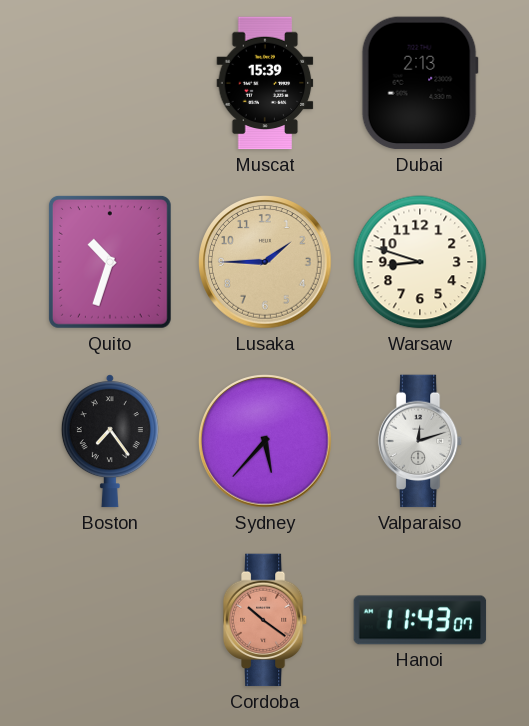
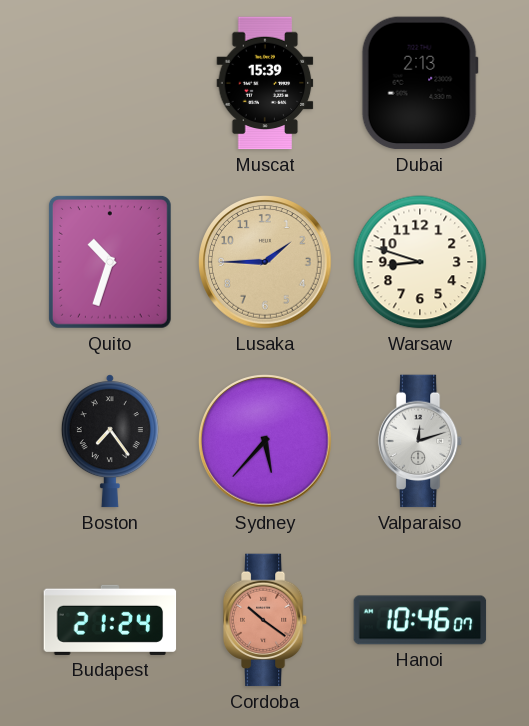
Budapest: none -> 21:24 (110, 620)
Hanoi: 11:43 -> 10:46 (420, 620)
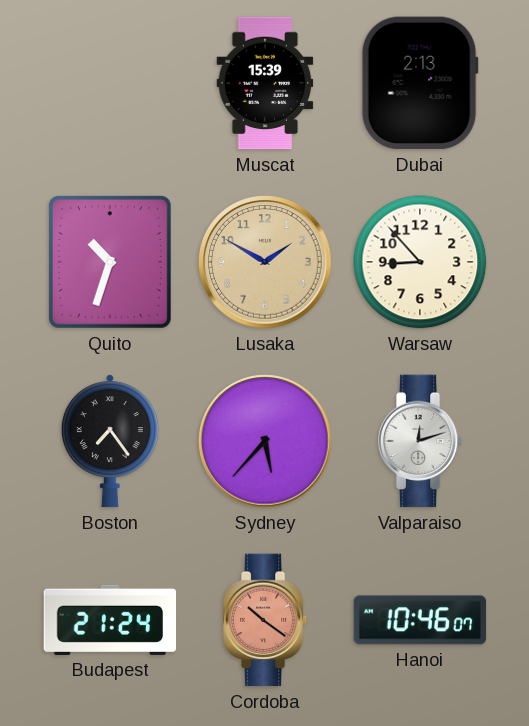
Lusaka: 1:45 -> 1:50 (265, 262)
Warsaw: 8:48 -> 8:53 (420, 262)
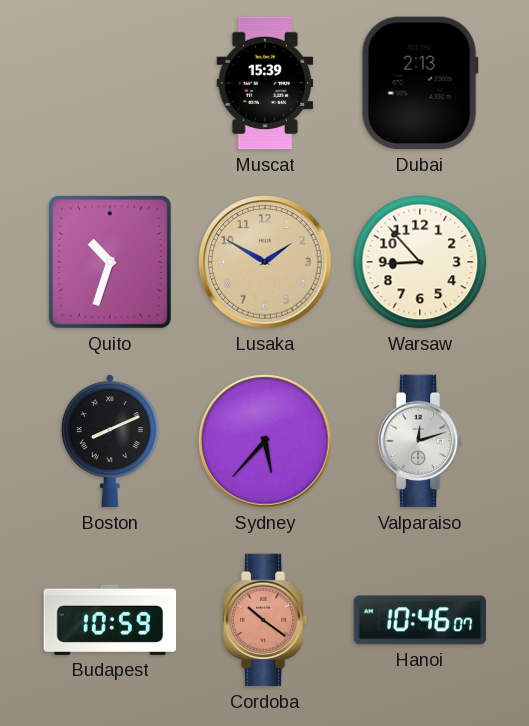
Boston: 7:24 -> 8:11 (110, 441)
Budapest: 21:24 -> 10:59 (110, 620)
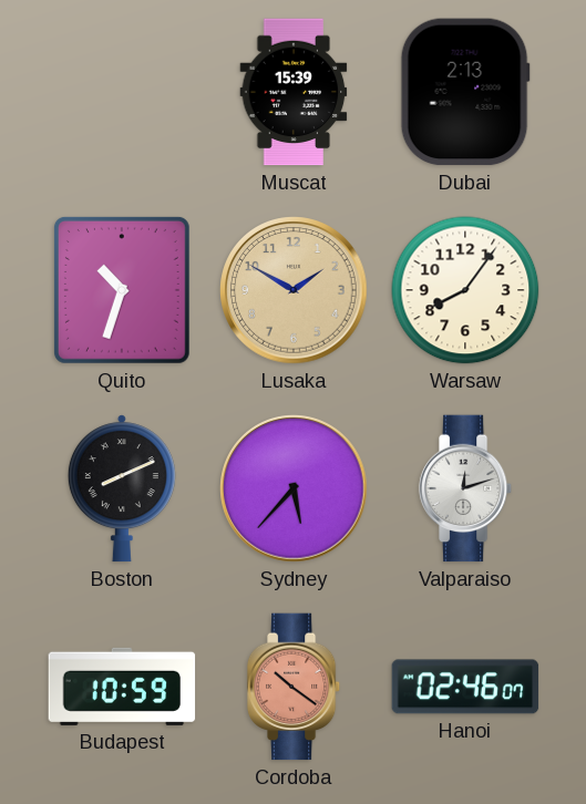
Warsaw: 8:53 -> 8:06 (465, 290)
Hanoi: 10:46 -> 02:46 (465, 687)
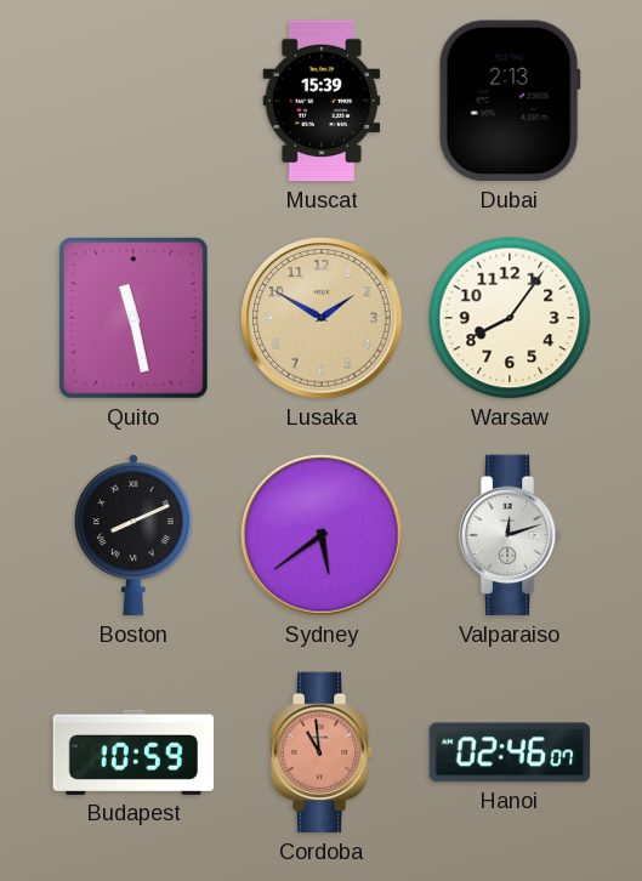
Quito: 10:33 -> 11:28 (133, 318)
Sydney: 5:37 -> 5:39 (322, 535)
Cordoba: 10:21 -> 10:59 (322, 752)
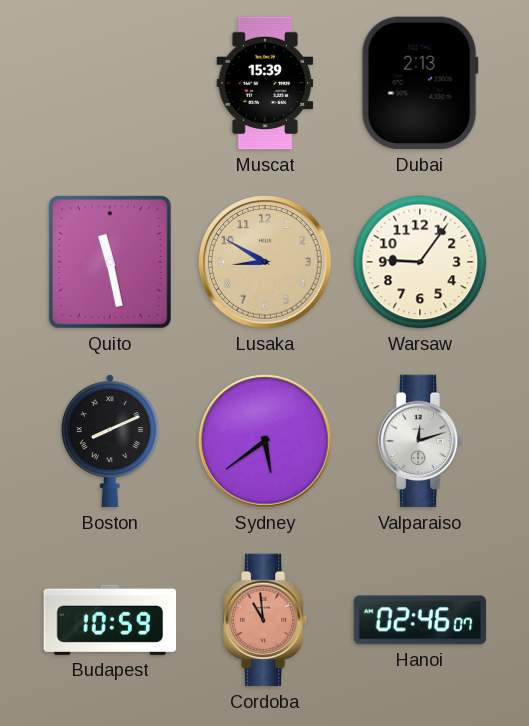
Lusaka: 1:50 -> 8:50 (265, 262)
Warsaw: 8:06 -> 9:06 (420, 262)
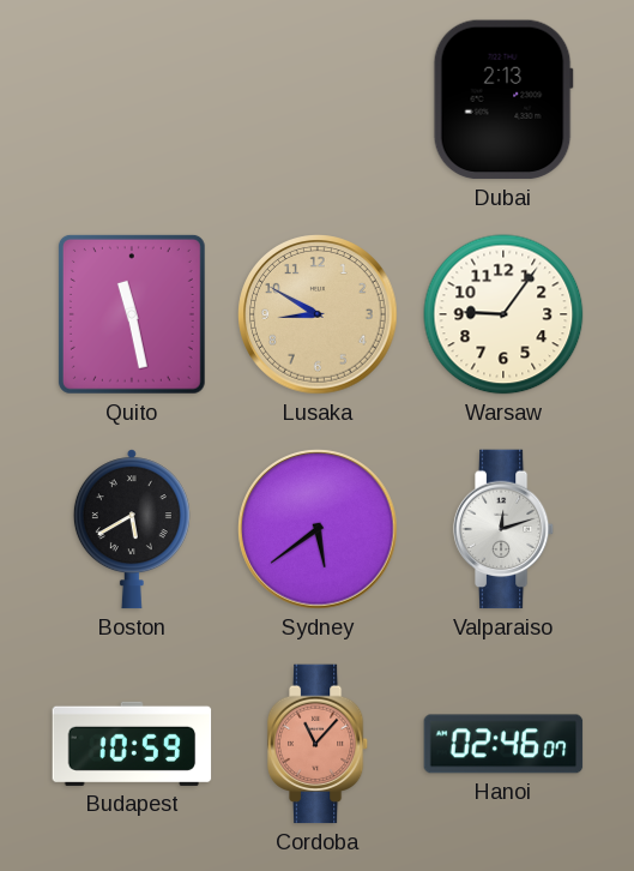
Muscat: 15:39 -> none (265, 83)
Boston: 8:11 -> 5:40 (132, 529)
Cordoba: 10:59 -> 11:07 (318, 744)
